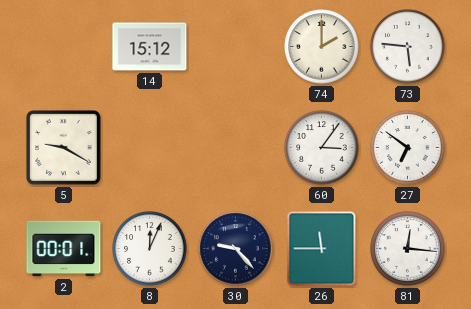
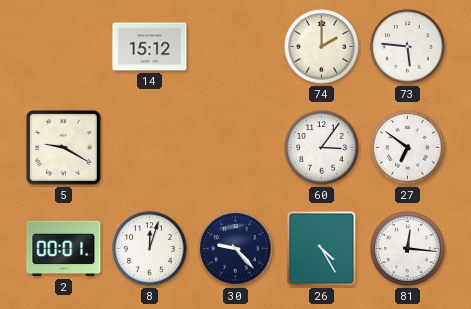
8: 12:04 -> 12:03 (150, 249)
26: 11:45 -> 4:25 (322, 249)
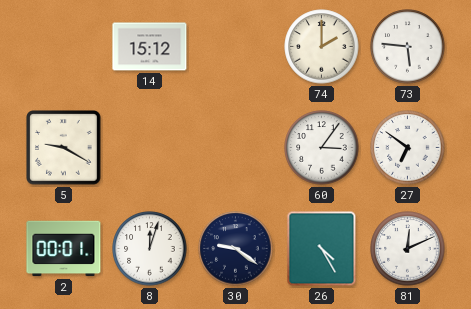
30: 9:23 -> 9:21 (236, 249)
81: 12:16 -> 12:11 (408, 249)
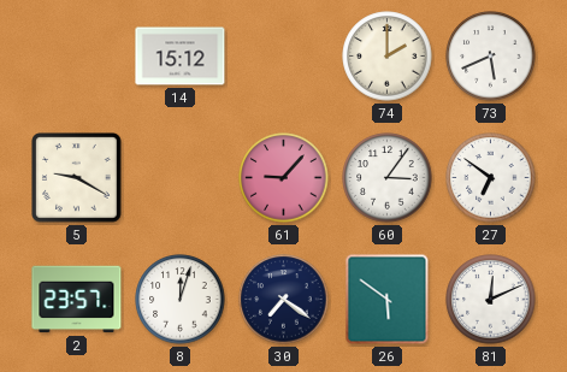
73: 5:46 -> 5:41 (491, 57)
61: none -> 9:07 (284, 178)
2: 00:01 -> 23:57 (77, 300)
30: 9:21 -> 7:21 (284, 300)
26: 4:25 -> 5:51 (388, 300)
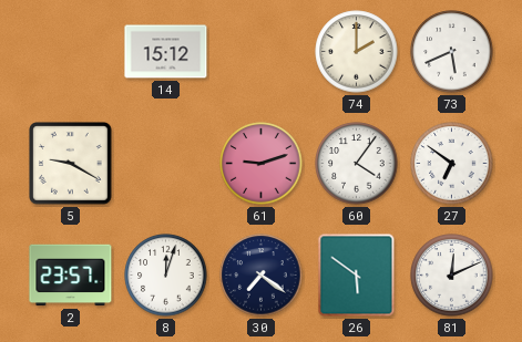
61: 9:07 -> 9:12 (262, 164)
60: 3:06 -> 4:06 (357, 164)
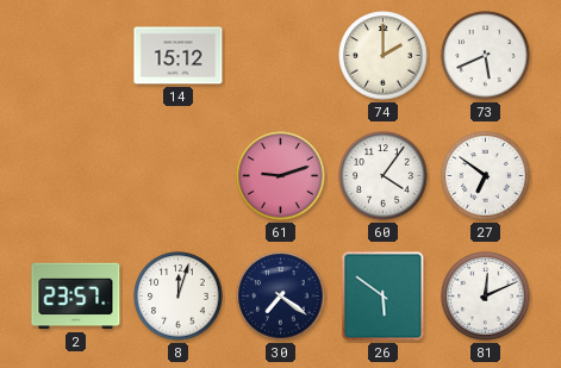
5: 9:20 -> none (71, 164)
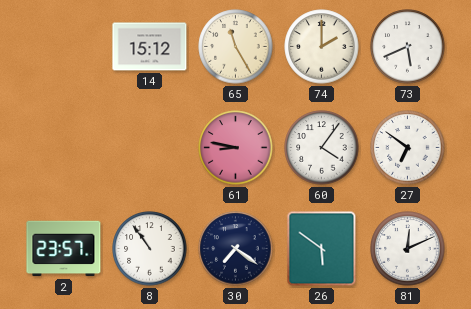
65: none -> 11:25 (236, 47)
61: 9:12 -> 8:47 (236, 148)
8: 12:03 -> 10:54 (150, 249)
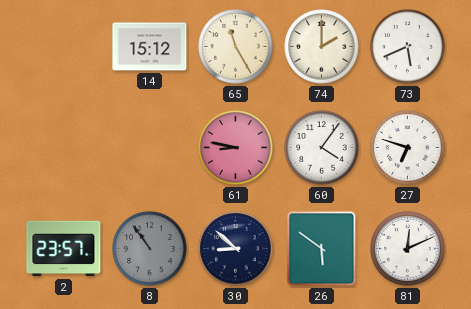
27: 6:51 -> 6:48 (408, 148)
8 dial: white -> grey (150, 249)
30: 7:21 -> 8:52 (236, 249)
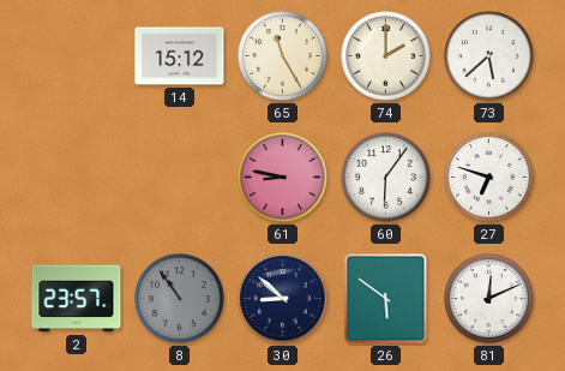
73: 5:41 -> 5:38 (489, 56)
60: 4:06 -> 6:06 (386, 178)
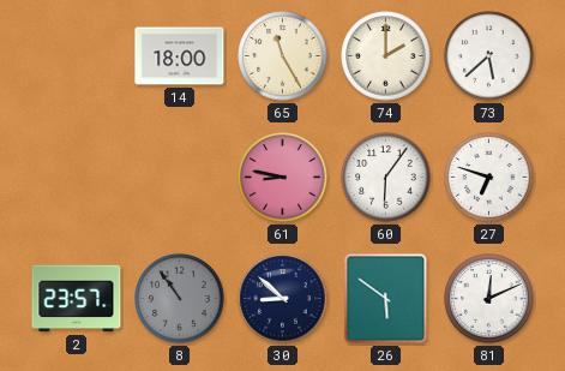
14: 15:12 -> 18:00 (180, 56)
